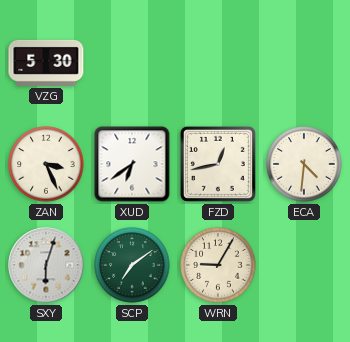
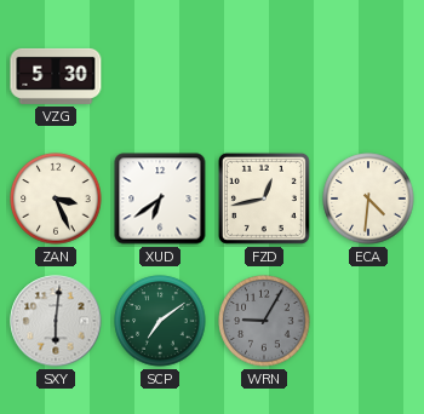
SXY: 6:03 -> 6:01 (56, 321)
WRN dial: cream -> grey (264, 321)
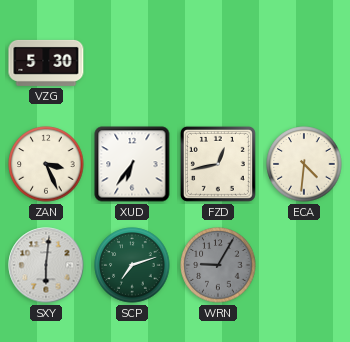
XUD: 6:39 -> 6:36 (132, 164)
SCP: 7:09 -> 7:12 (132, 265)
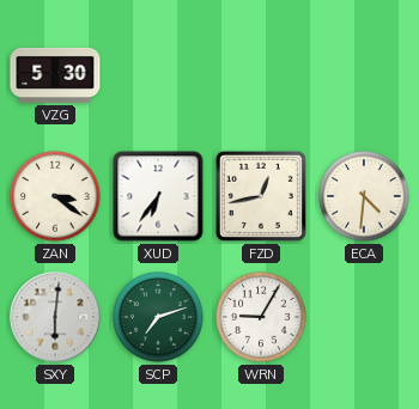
ZAN: 3:26 -> 3:21 (55, 196)
WRN dial: grey -> white (261, 317)
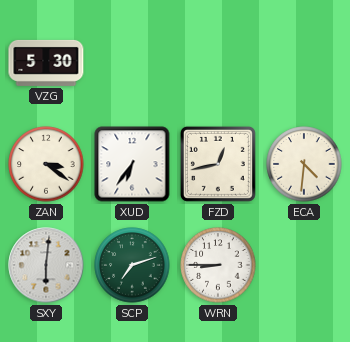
WRN: 9:05 -> 8:45 (218, 265)
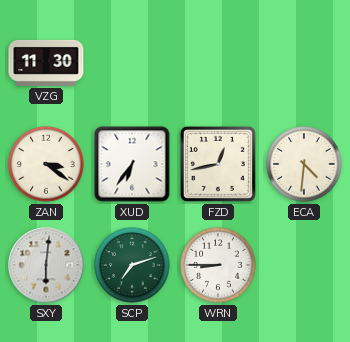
VZG: 5:30 -> 11:30 (46, 63)
